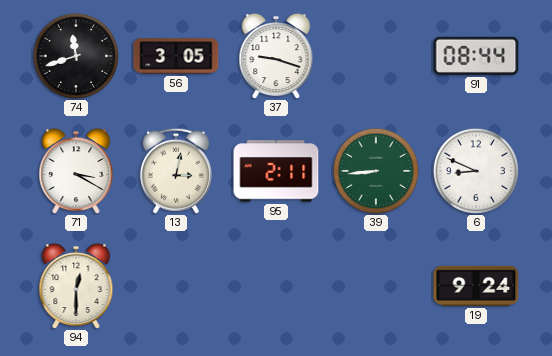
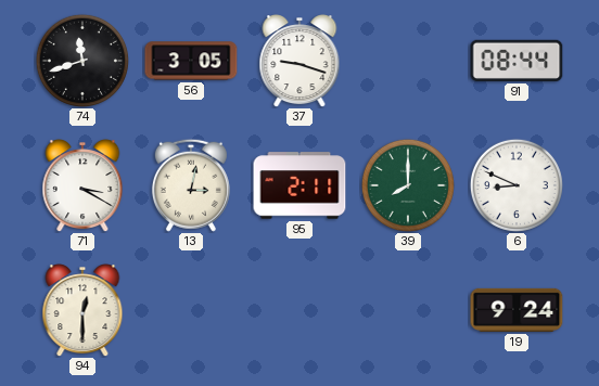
39: 8:44 -> 8:00 (408, 185)
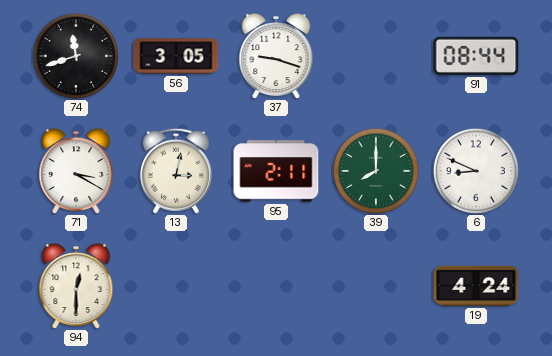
19: 9:24 -> 4:24 (476, 286)
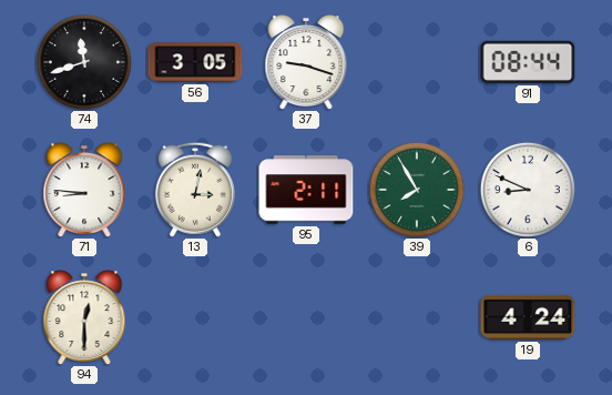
71: 3:20 -> 8:46 (84, 190)
39: 8:00 -> 7:55 (417, 190)
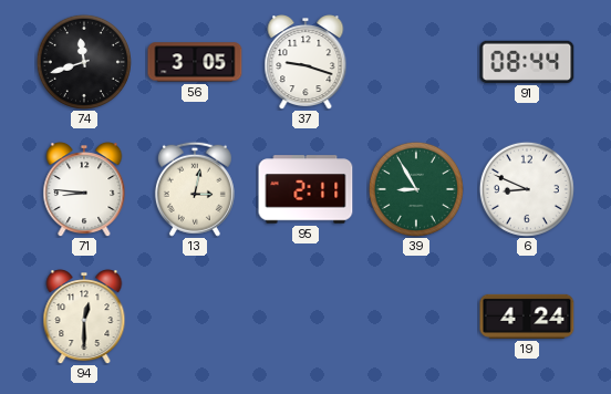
39: 7:55 -> 8:55 (416, 189)
